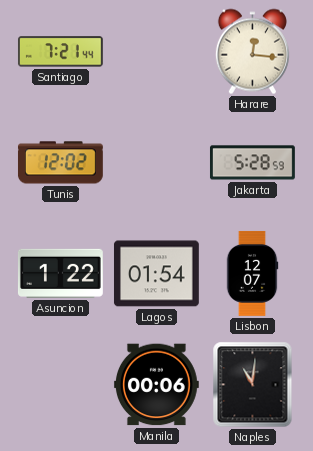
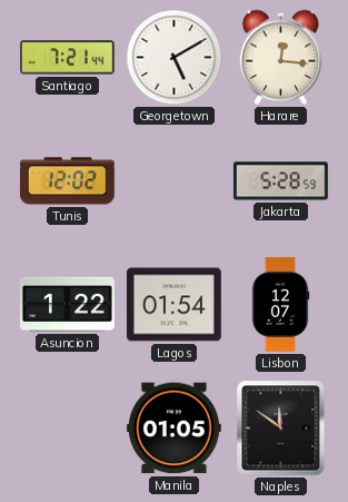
Georgetown: none -> 5:10 (175, 58)
Manila: 00:06 -> 01:05 (173, 429)
Naples: 11:01 -> 11:51 (281, 429)
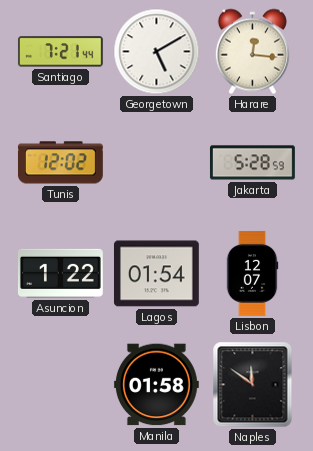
Manila: 01:05 -> 01:58 (156, 385)
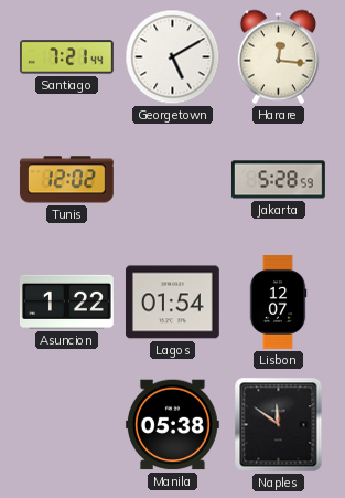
Manila: 01:58 -> 05:38 (172, 425)
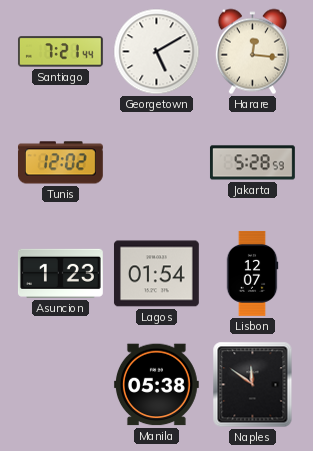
Asuncion: 1:22 -> 1:23 (60, 273)
